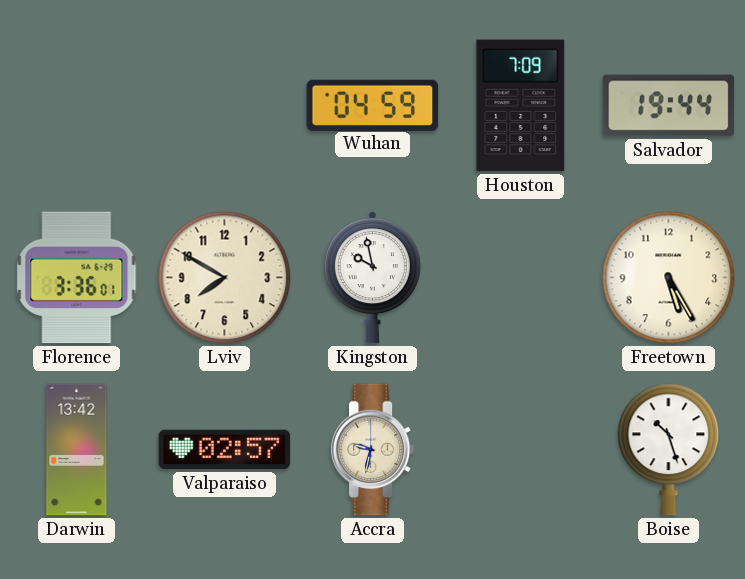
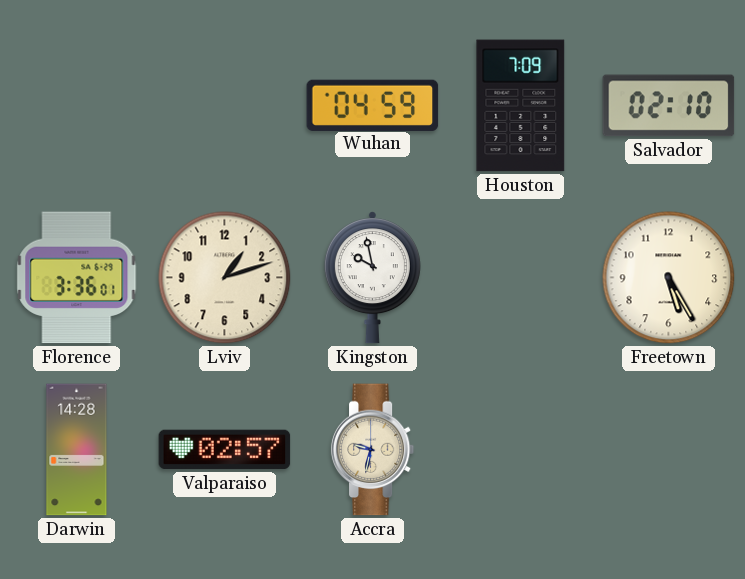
Salvador: 19:44 -> 02:10 (669, 106)
Lviv: 7:50 -> 1:12 (225, 278)
Darwin: 13:42 -> 14:28 (77, 450)
Boise: 10:27 -> none (669, 450)
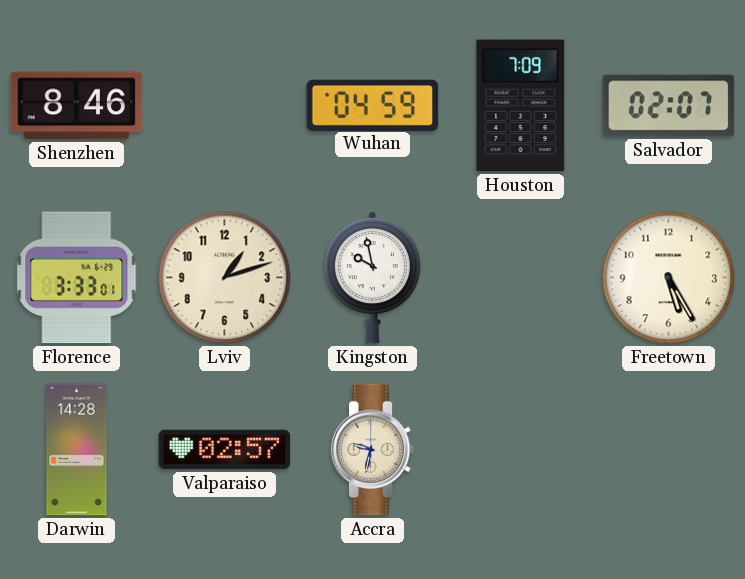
Shenzhen: none -> 8:46 (77, 106)
Salvador: 02:10 -> 02:07 (669, 106)
Florence: 3:36 -> 3:33 (77, 278)
